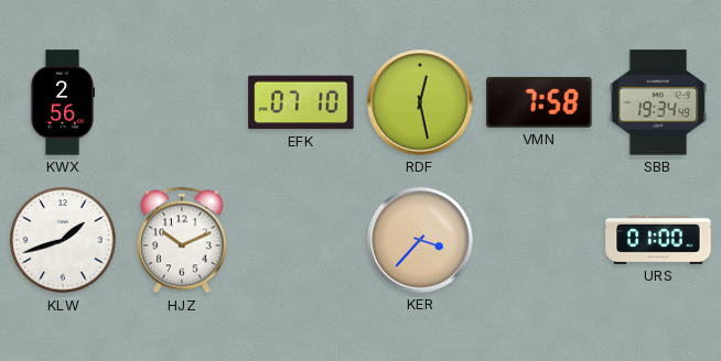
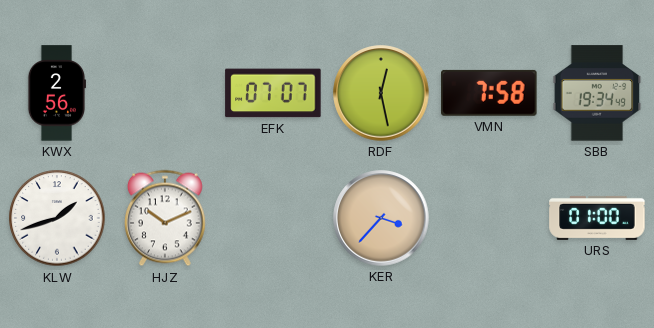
EFK: 07:10 -> 07:07 (273, 93)
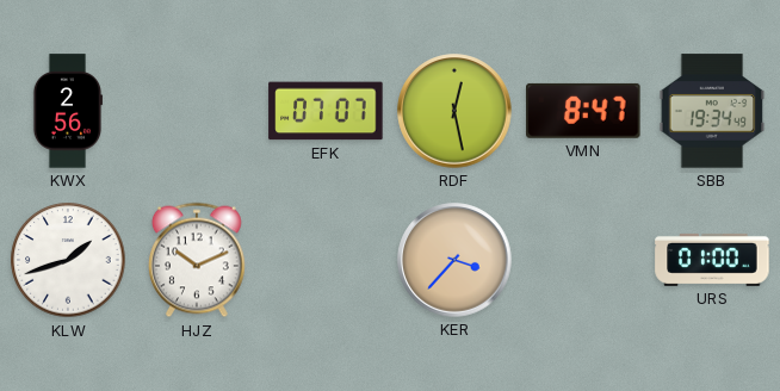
VMN: 7:58 -> 8:47 (583, 111)
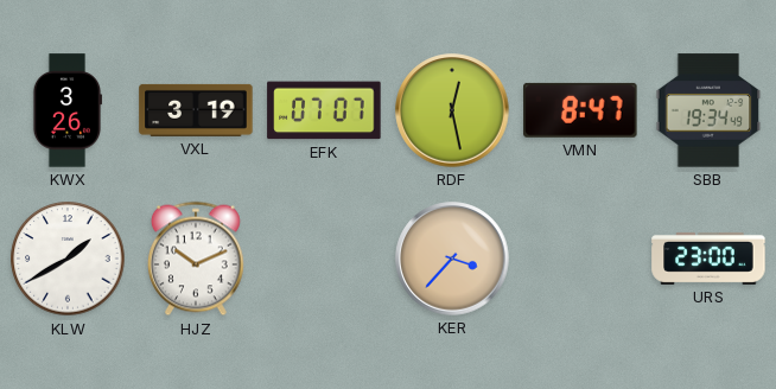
KWX: 2:56 -> 3:26 (66, 110)
VXL: none -> 3:19 (196, 110)
KLW: 1:42 -> 1:40 (68, 259)
URS: 01:00 -> 23:00 (708, 259)
